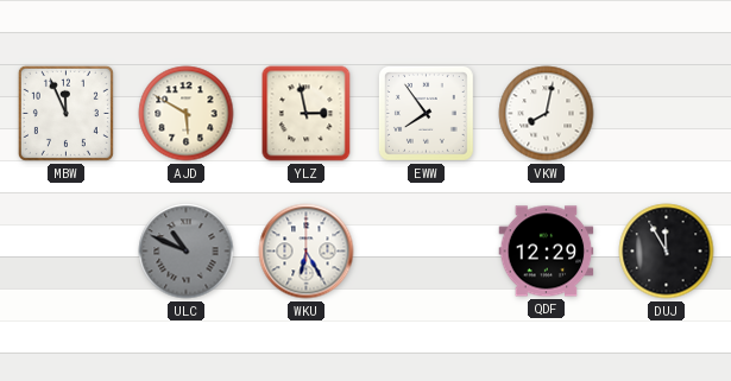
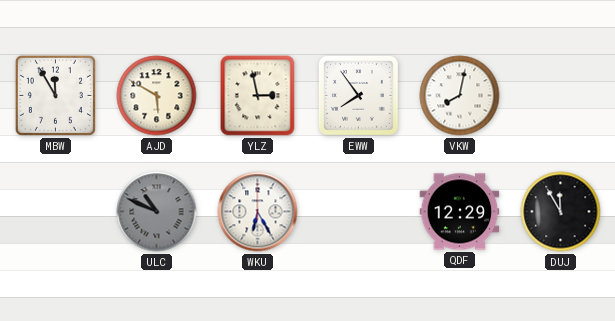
MBW: 11:56 -> 11:55 (55, 95)
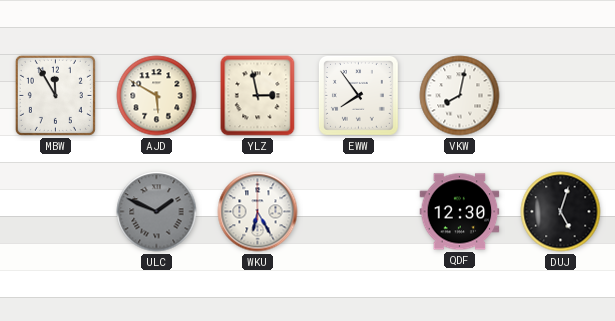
ULC: 10:49 -> 1:49 (157, 212)
QDF: 12:29 -> 12:30 (460, 212)
DUJ: 11:55 -> 5:03 (561, 212)
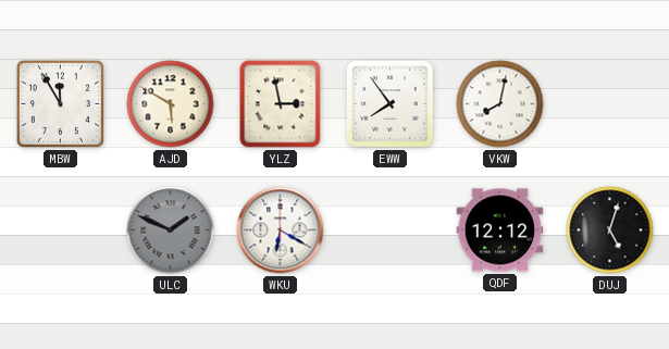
WKU: 6:25 -> 6:20 (281, 230)
QDF: 12:30 -> 12:12 (500, 230)
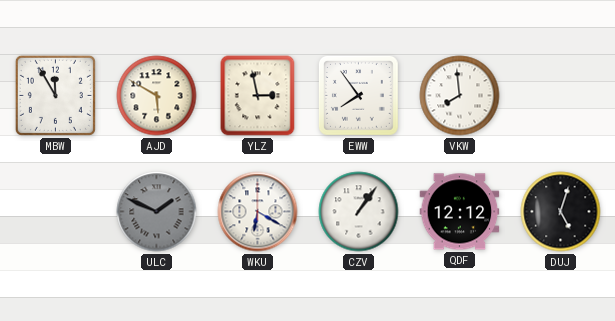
VKW: 8:02 -> 7:59 (460, 96)
CZV: none -> 1:06 (359, 212)
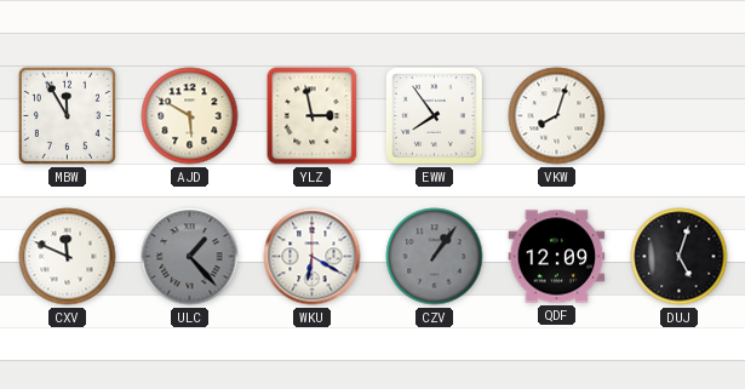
VKW: 7:59 -> 8:03 (557, 116)
CXV: none -> 11:49 (68, 257)
ULC: 1:49 -> 1:23 (190, 257)
CZV dial: white -> grey (435, 257)
QDF: 12:12 -> 12:09 (557, 257)
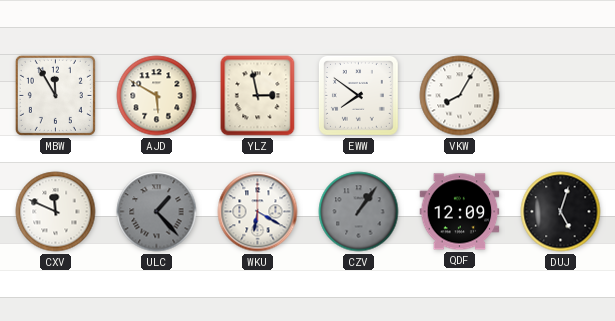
EWW: 7:54 -> 7:51 (358, 95)
VKW: 8:03 -> 8:05 (460, 96)
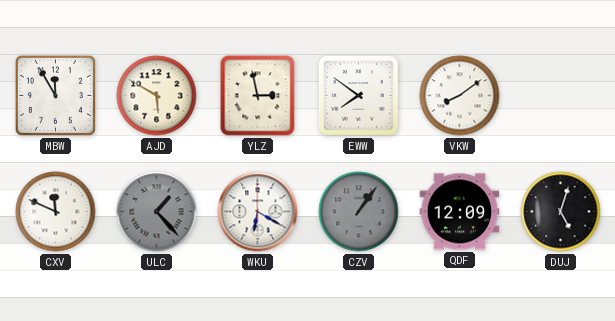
VKW: 8:05 -> 8:09 (460, 96)
